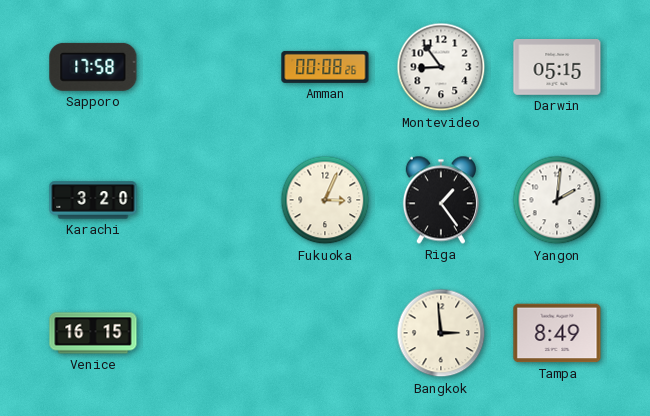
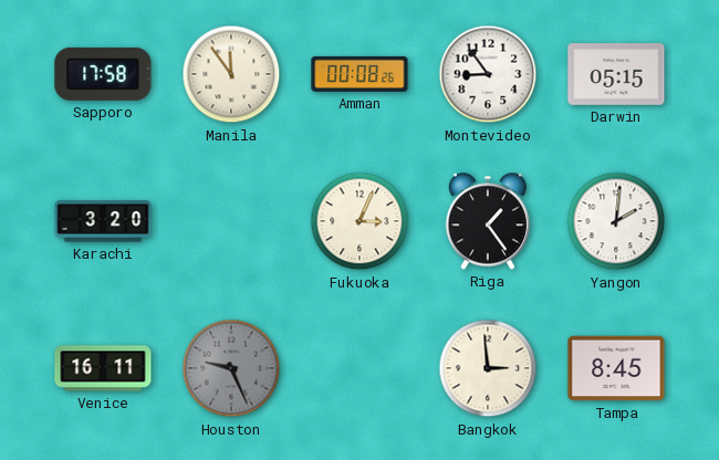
Manila: none -> 11:54 (231, 74)
Venice: 16:15 -> 16:11 (103, 368)
Houston: none -> 9:26 (231, 368)
Tampa: 8:49 -> 8:45 (616, 368)
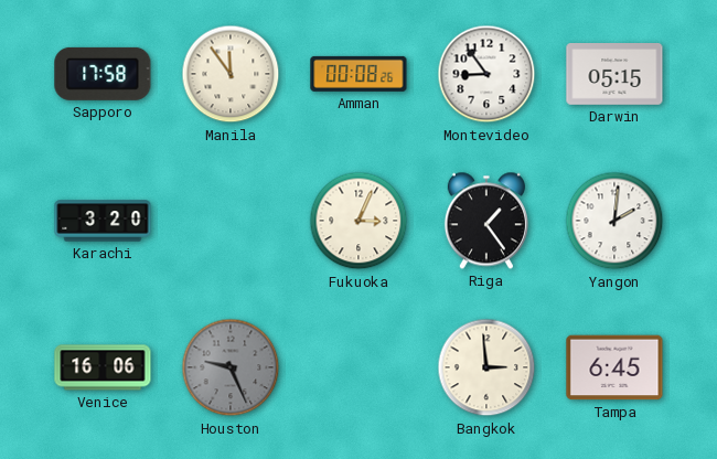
Venice: 16:11 -> 16:06 (103, 367)
Tampa: 8:45 -> 6:45 (614, 367)
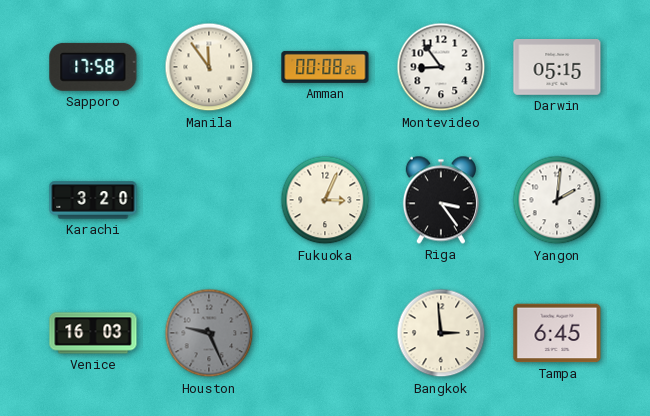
Riga: 1:24 -> 3:24 (441, 200)
Venice: 16:06 -> 16:03 (93, 333)
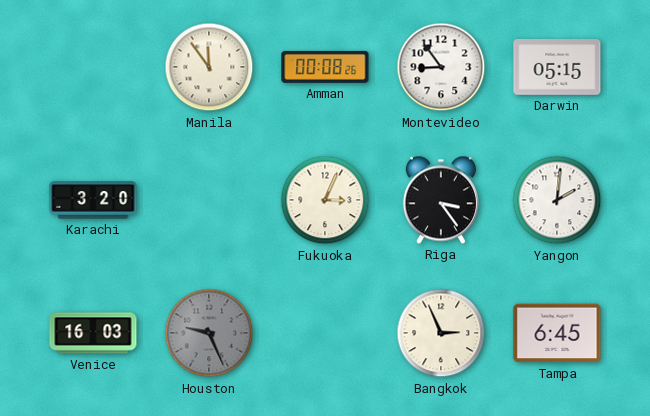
Sapporo: 17:58 -> none (93, 67)
Bangkok: 2:59 -> 2:56 (441, 333)
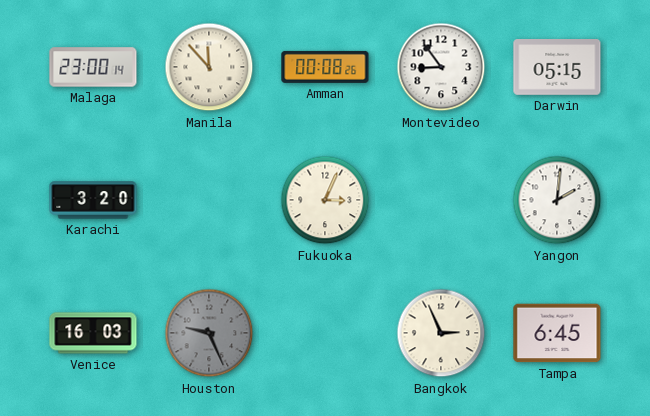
Malaga: none -> 23:00 (93, 67)
Manila: 11:54 -> 11:53 (209, 67)
Riga: 3:24 -> none (441, 200)
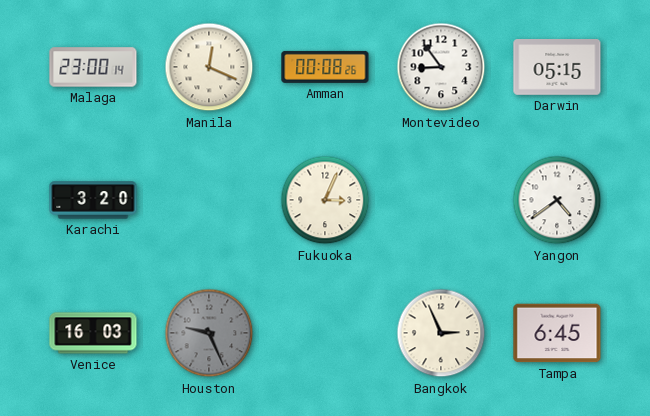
Manila: 11:53 -> 12:19 (209, 67)
Yangon: 2:01 -> 4:39 (557, 200)
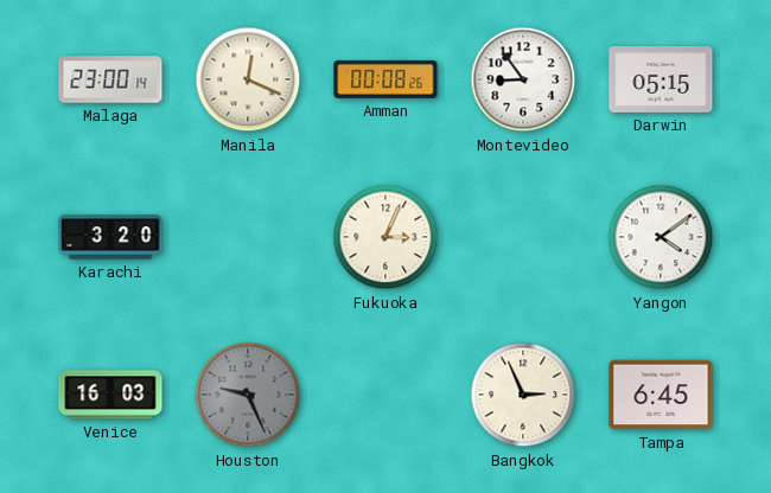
Yangon: 4:39 -> 4:09 (661, 237)
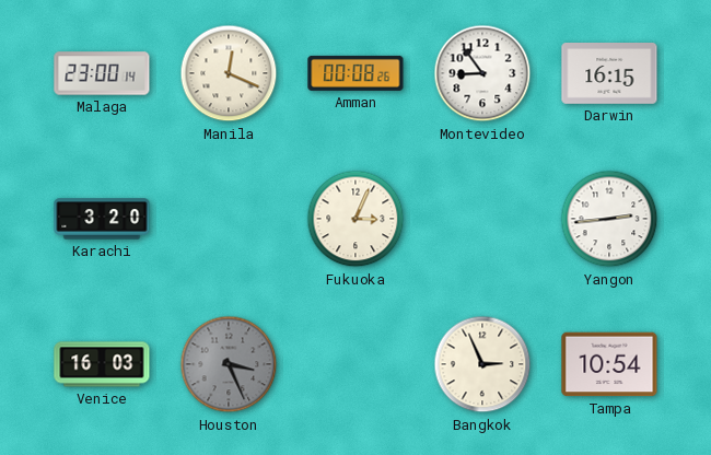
Darwin: 05:15 -> 16:15 (609, 74)
Yangon: 4:09 -> 2:44 (609, 219)
Houston: 9:26 -> 3:26 (229, 364)
Tampa: 6:45 -> 10:54 (609, 364)
